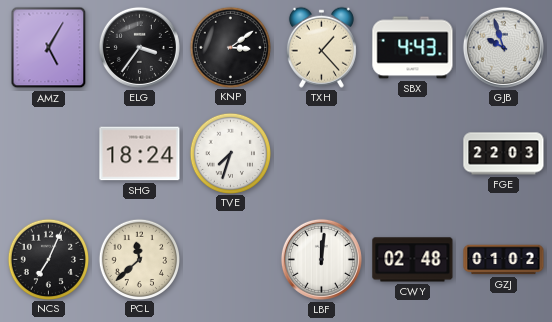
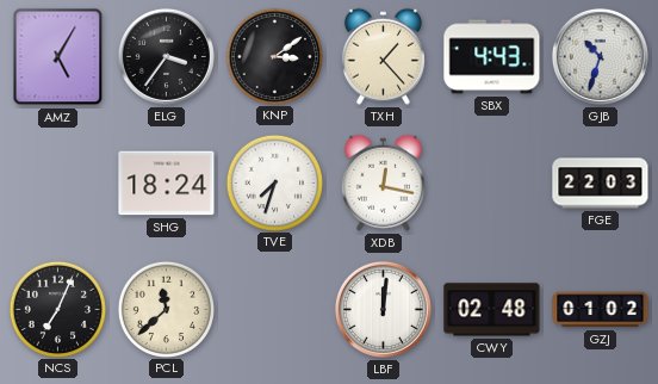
GJB: 9:57 -> 10:33 (600, 56)
XDB: none -> 12:17 (383, 182)
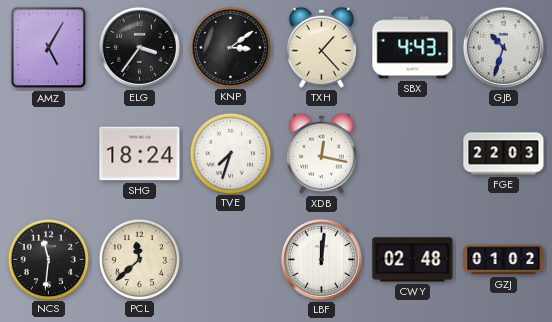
NCS: 7:04 -> 11:31 (48, 259)
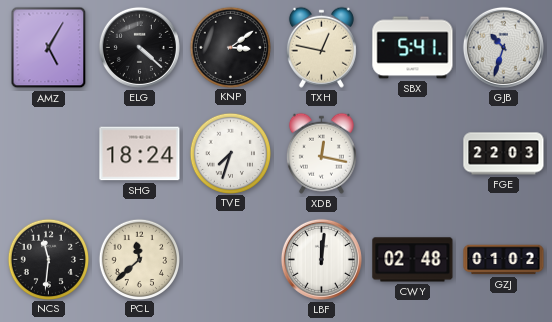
ELG: 3:36 -> 4:22 (139, 47)
TXH: 1:23 -> 12:47 (321, 47)
SBX: 4:43 -> 5:41 (413, 48)
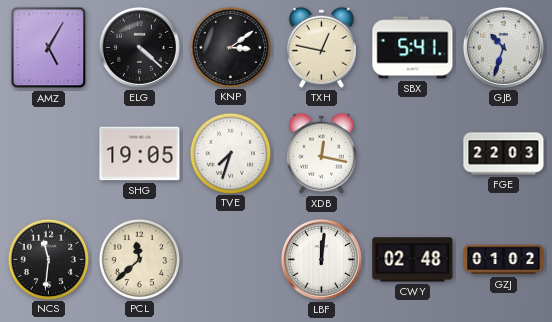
SHG: 18:24 -> 19:05 (140, 154)
